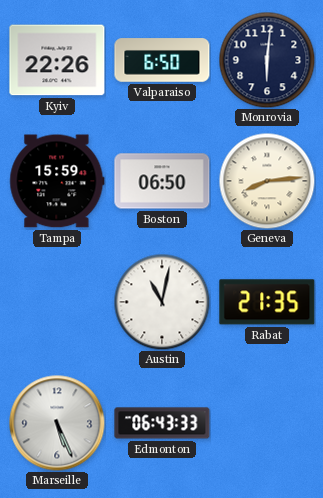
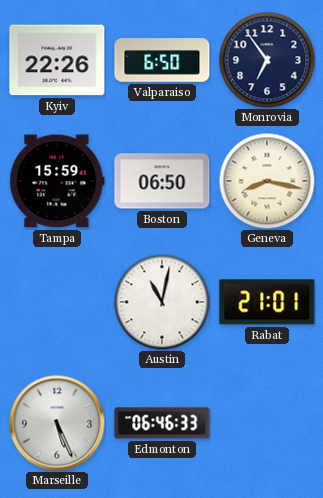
Monrovia: 6:01 -> 6:54 (267, 60)
Geneva: 8:14 -> 8:17 (267, 181)
Rabat: 21:35 -> 21:01 (267, 302)
Edmonton: 06:43 -> 06:46 (162, 423)
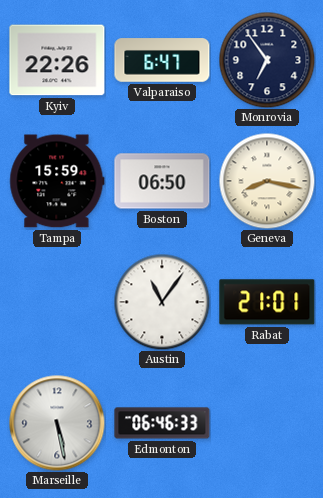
Valparaiso: 6:50 -> 6:47 (162, 60)
Austin: 11:02 -> 11:06 (162, 302)
Marseille: 5:26 -> 5:28 (57, 423)
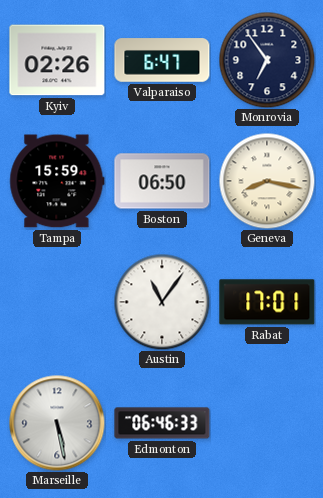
Kyiv: 22:26 -> 02:26 (57, 60)
Rabat: 21:01 -> 17:01 (267, 302)
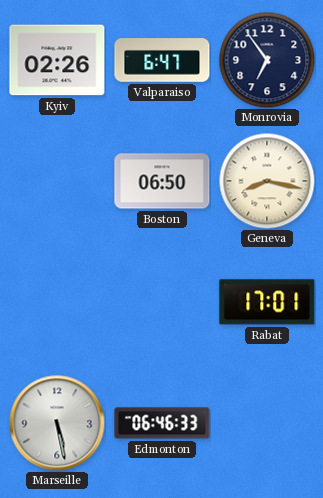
Tampa: 15:59 -> none (57, 181)
Austin: 11:06 -> none (162, 302)
